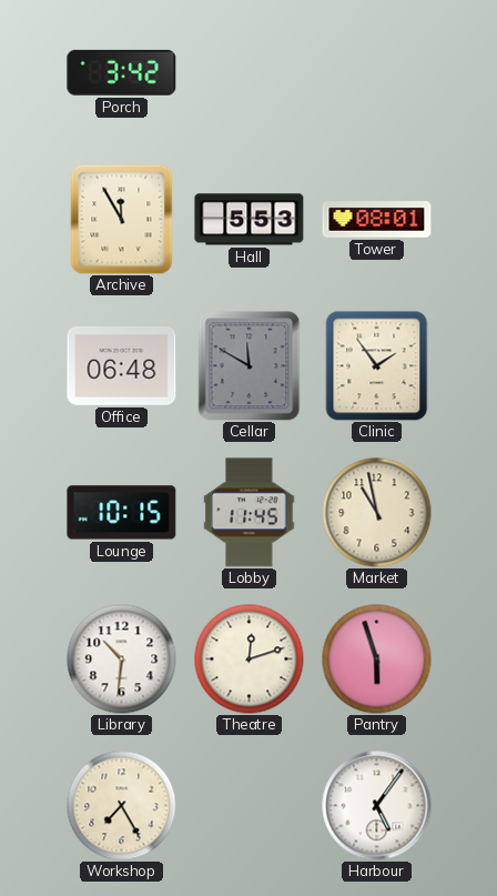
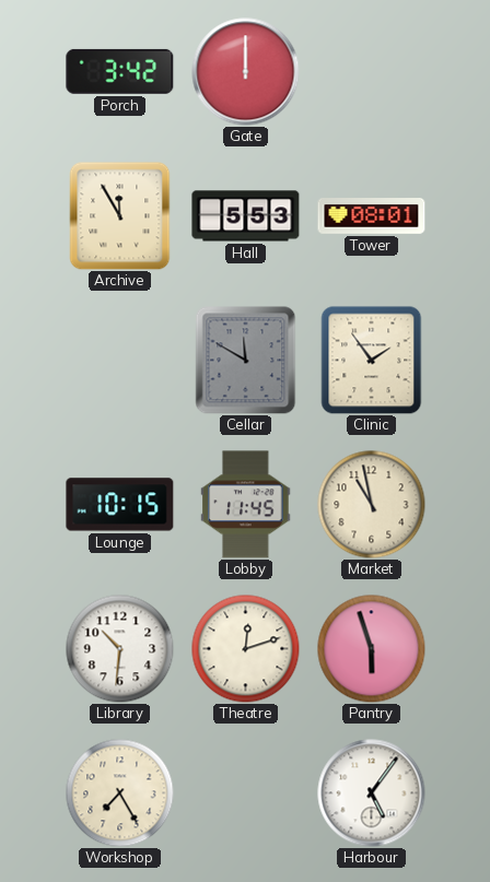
Gate: none -> 12:00 (246, 72)
Office: 06:48 -> none (122, 366)
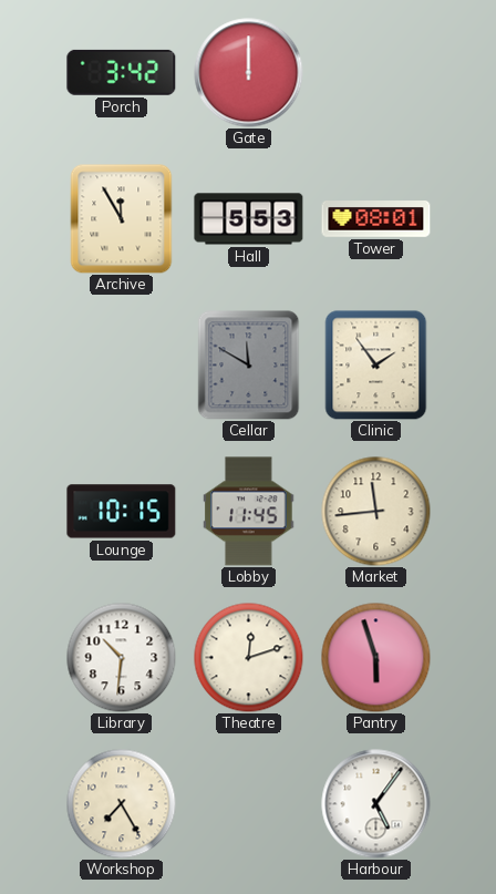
Market: 10:58 -> 11:44 (376, 512)
